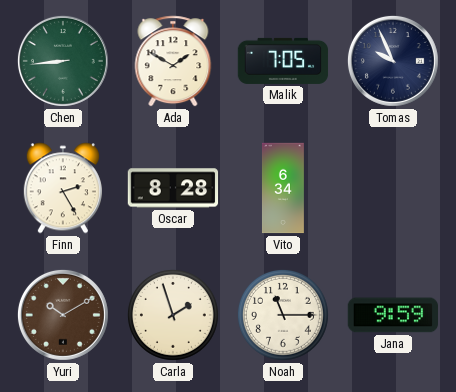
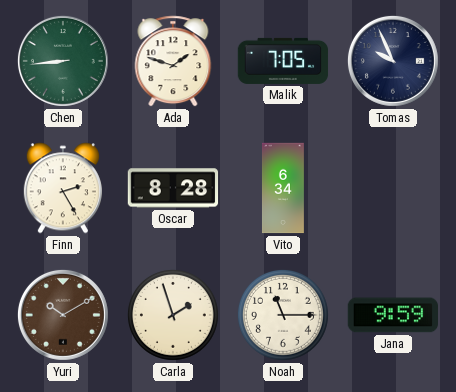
Ada: 1:50 -> 1:48 (173, 61)
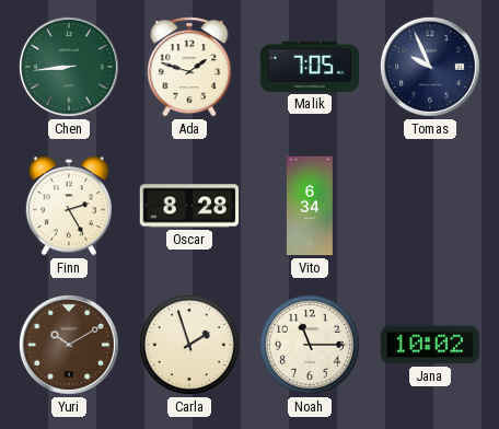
Jana: 9:59 -> 10:02 (430, 345)
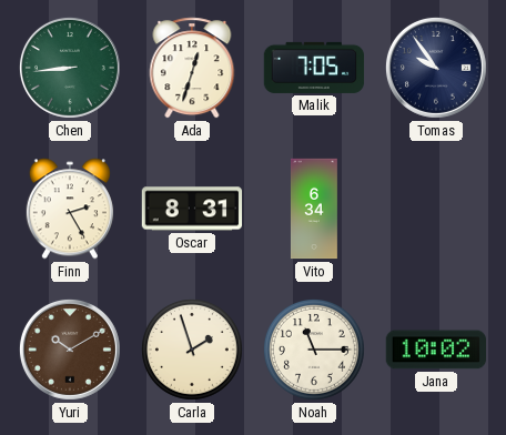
Ada: 1:48 -> 12:33 (192, 68)
Tomas: 9:56 -> 9:54 (436, 68)
Oscar: 8:28 -> 8:31 (192, 209)
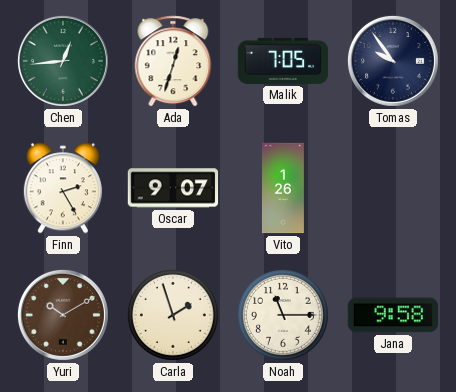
Chen: 8:44 -> 12:44 (63, 61)
Oscar: 8:31 -> 9:07 (173, 188)
Vito: 6:34 -> 1:26 (283, 188)
Jana: 10:02 -> 9:58 (393, 315)
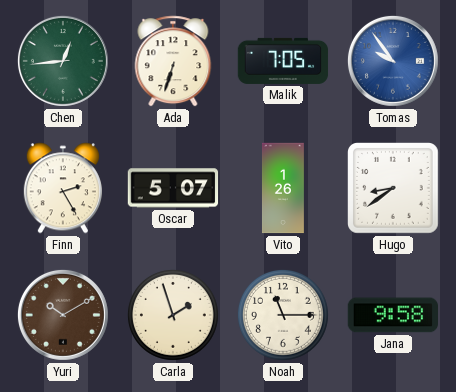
Ada: 12:33 -> 6:33 (173, 61)
Tomas dial: navy -> blue (393, 61)
Oscar: 9:07 -> 5:07 (173, 188)
Hugo: none -> 8:39 (394, 189)
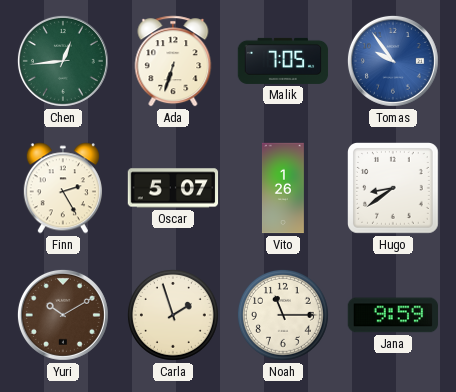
Jana: 9:58 -> 9:59 (393, 315)
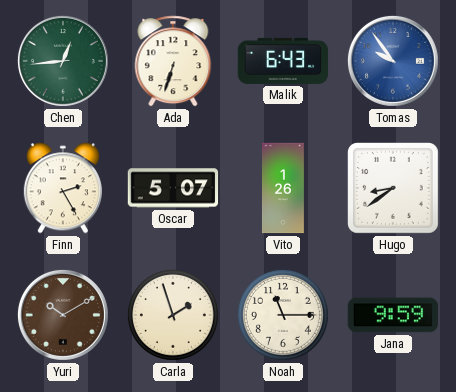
Malik: 7:05 -> 6:43 (283, 61)
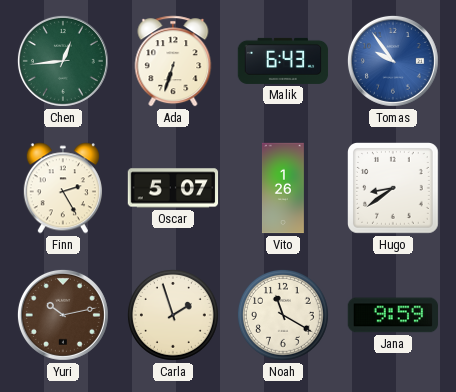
Yuri: 10:10 -> 10:13 (63, 315)
Noah: 11:15 -> 11:20 (283, 315)
